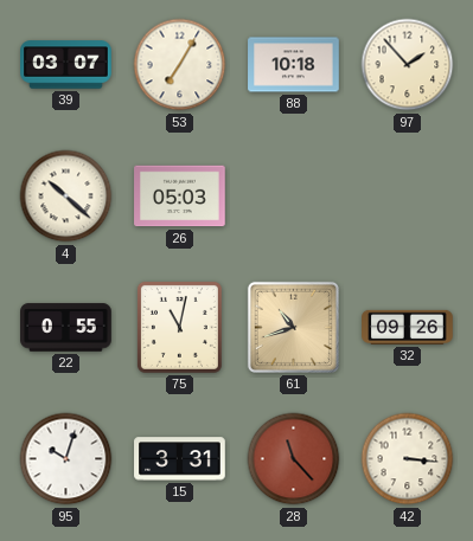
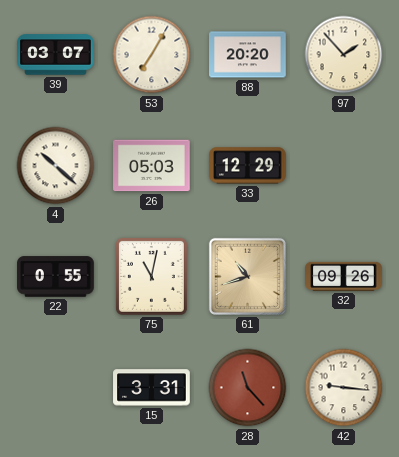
88: 10:18 -> 20:20 (248, 55)
33: none -> 12:29 (248, 166)
95: 10:03 -> none (66, 459)
42: 3:16 -> 9:16 (344, 388)
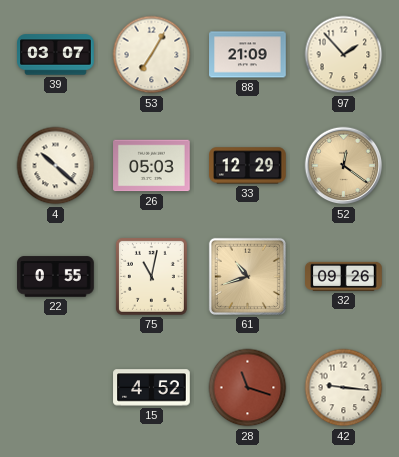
88: 20:20 -> 21:09 (248, 55)
52: none -> 12:21 (344, 166)
15: 3:31 -> 4:52 (152, 388)
28: 11:23 -> 11:18 (248, 388)
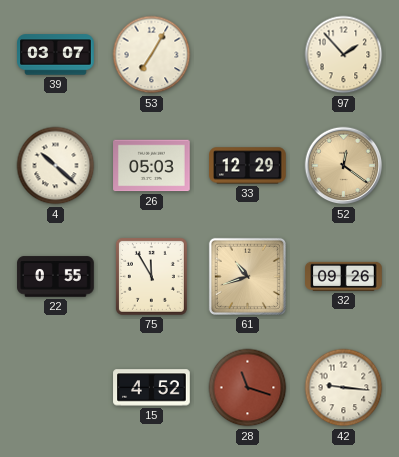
88: 21:09 -> none (248, 55)
75: 11:02 -> 11:55 (151, 276)
